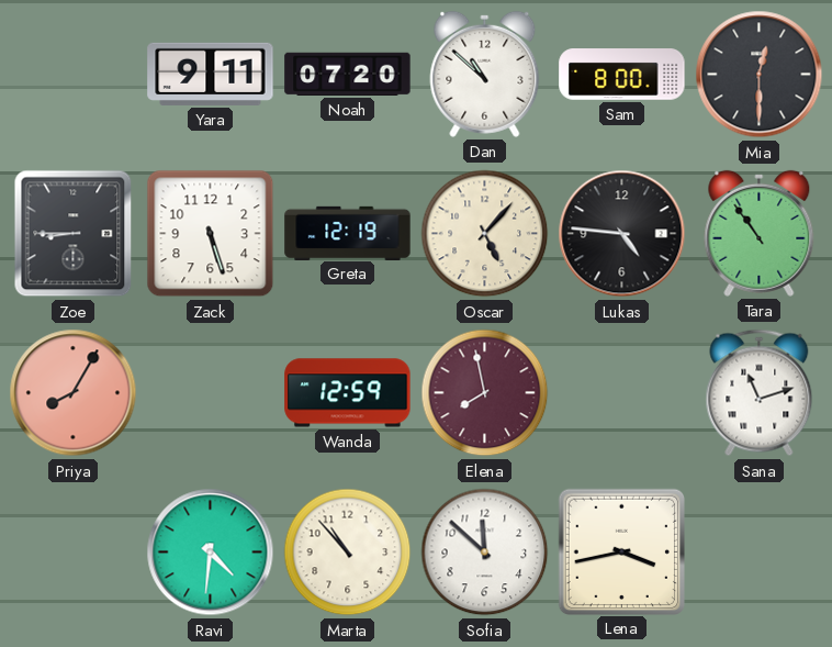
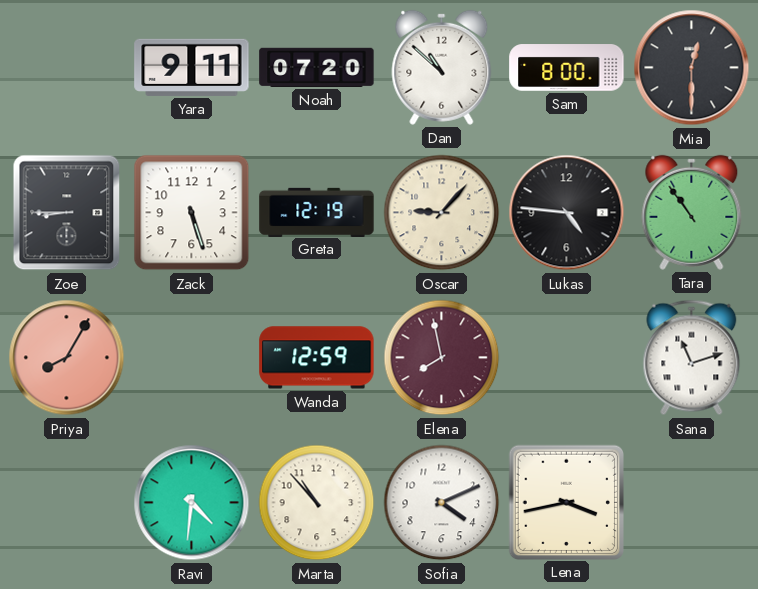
Oscar: 5:07 -> 9:07 (442, 213)
Sofia: 11:52 -> 4:11 (442, 503)
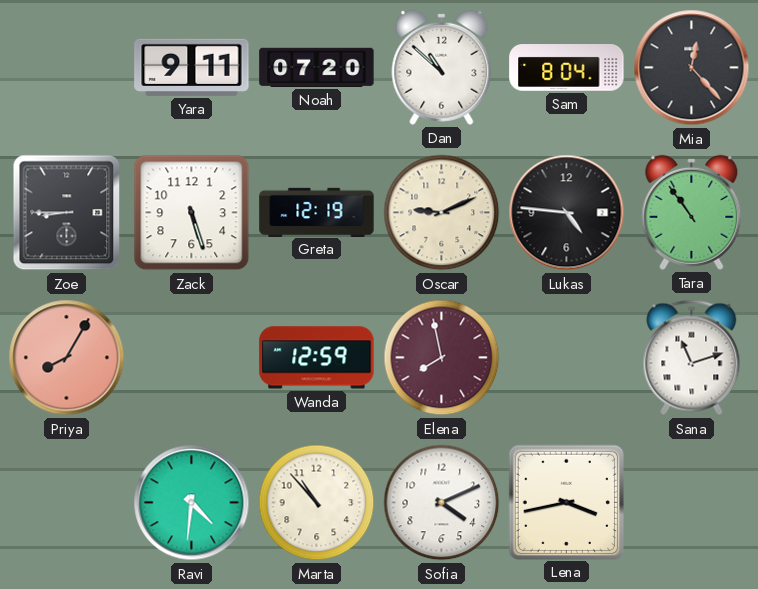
Sam: 8:00 -> 8:04 (567, 68)
Mia: 12:30 -> 12:23 (692, 68)
Oscar: 9:07 -> 9:11 (442, 213)
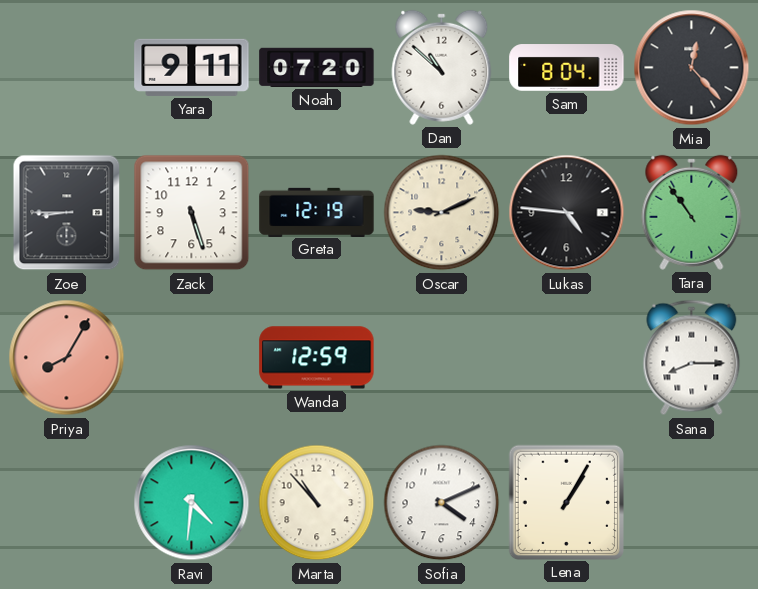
Elena: 7:58 -> none (442, 358)
Sana: 11:12 -> 8:15 (692, 358)
Lena: 3:43 -> 1:05 (566, 502)
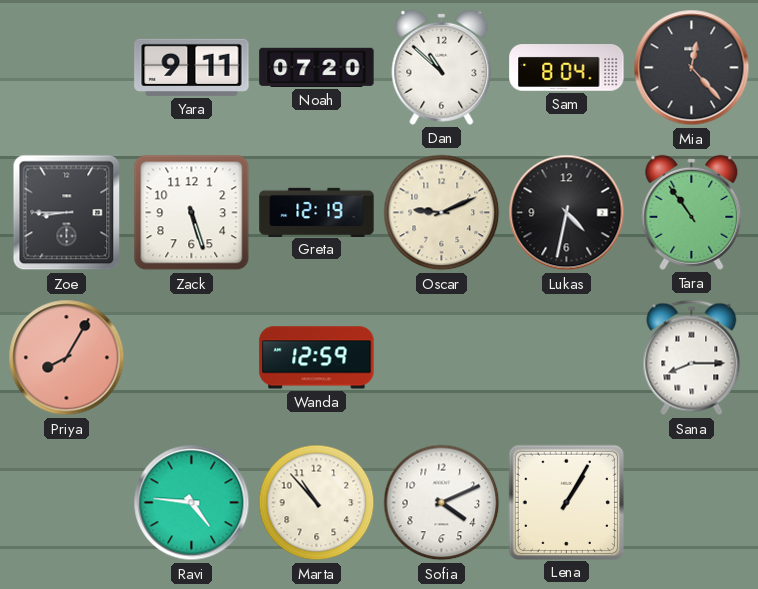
Lukas: 4:46 -> 4:32 (567, 213)
Ravi: 4:31 -> 4:46 (192, 503)
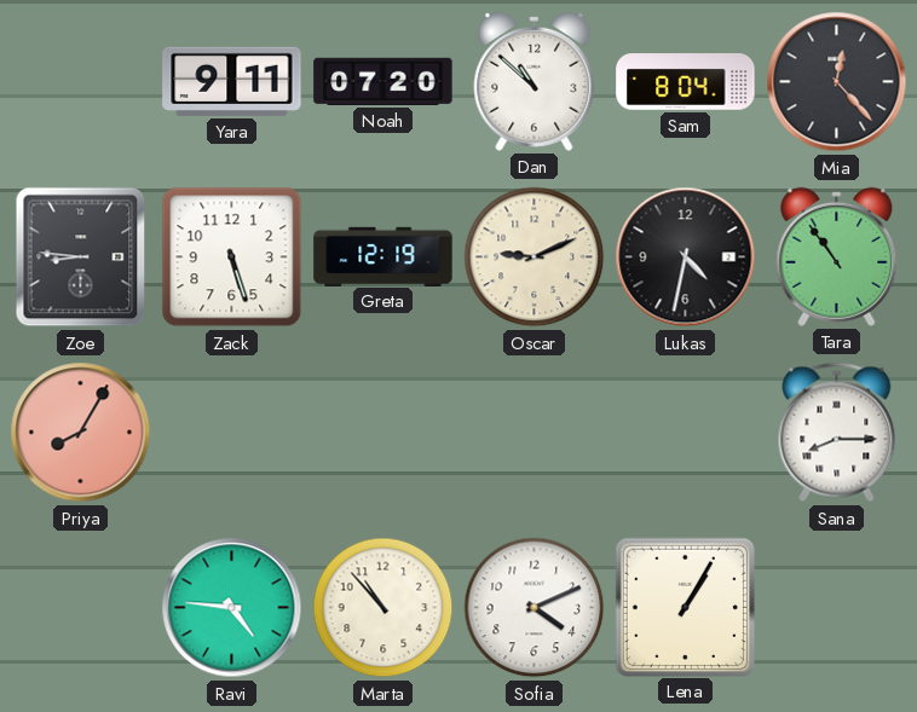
Zoe: 8:45 -> 8:46 (81, 257)
Wanda: 12:59 -> none (317, 358)
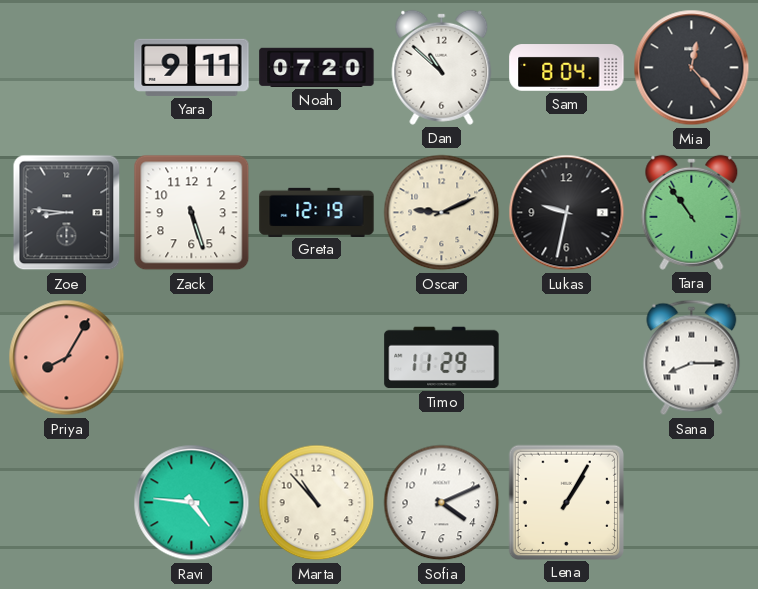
Lukas: 4:32 -> 9:32 (567, 213)
Timo: none -> 11:29 (442, 358)
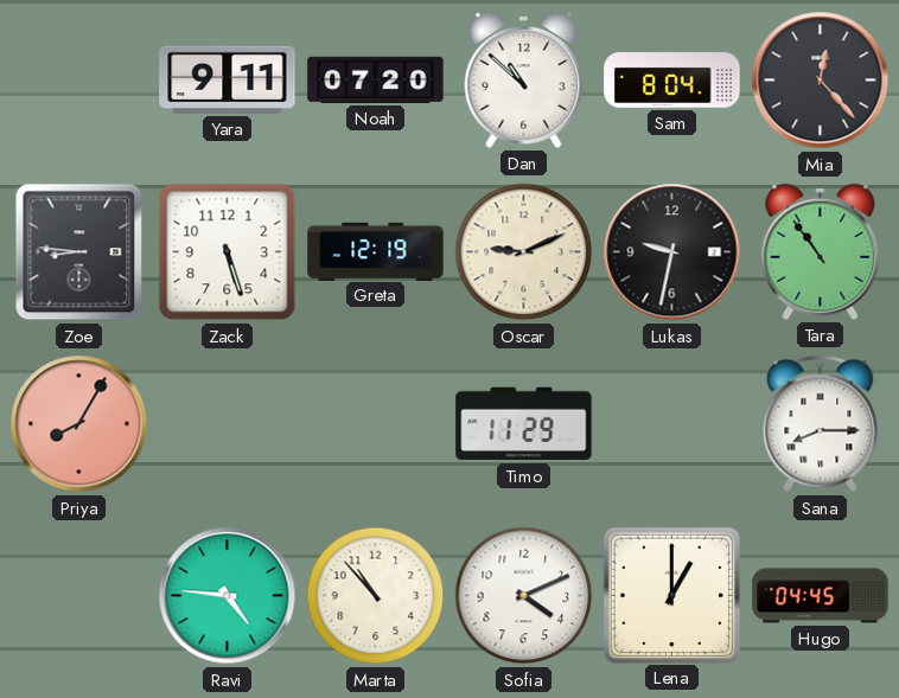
Lena: 1:05 -> 1:00 (671, 595)
Hugo: none -> 04:45 (821, 596)
